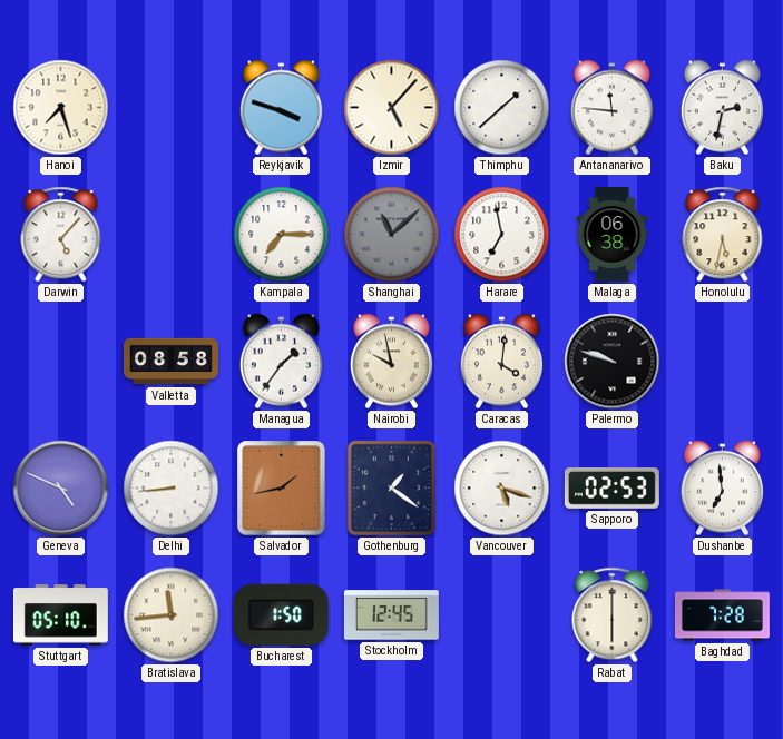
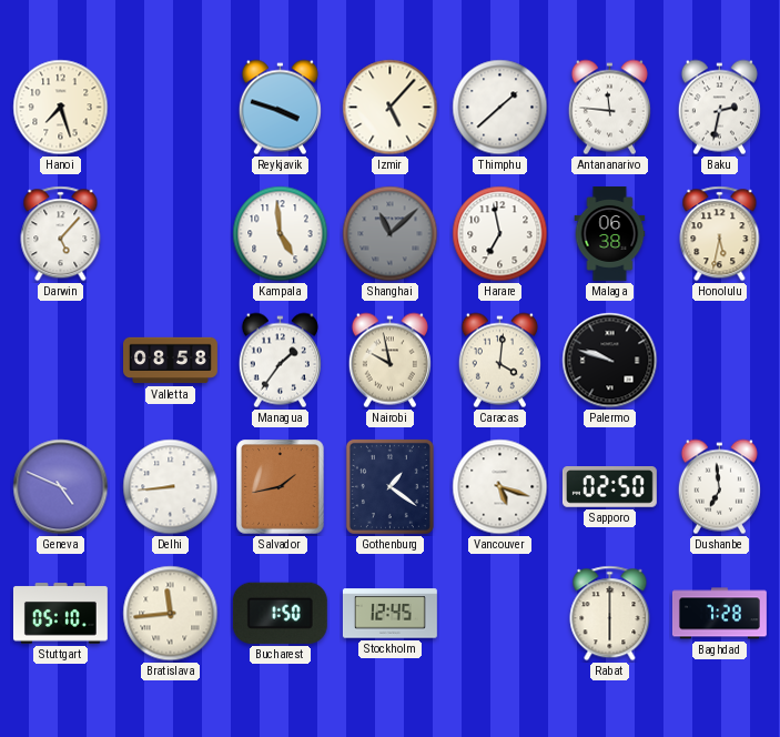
Kampala: 7:15 -> 4:59 (281, 234)
Sapporo: 02:53 -> 02:50 (609, 487)
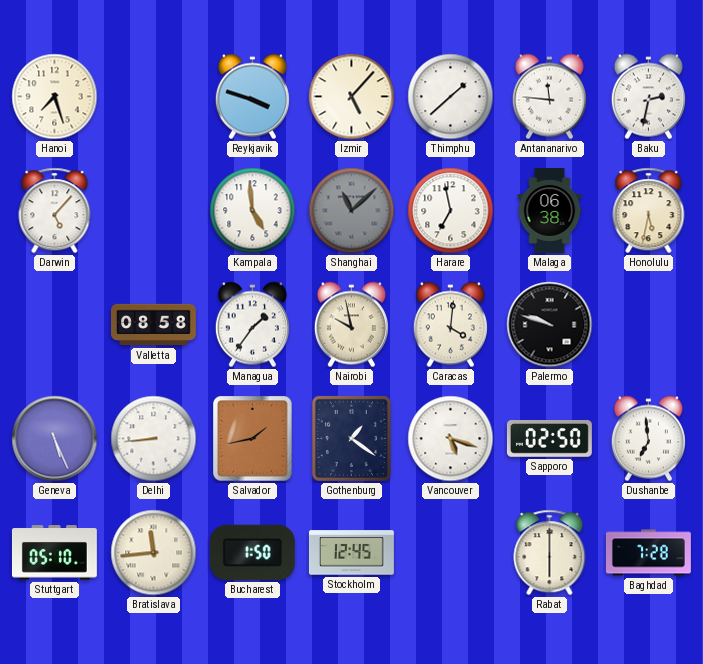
Geneva: 4:49 -> 5:26 (55, 439)
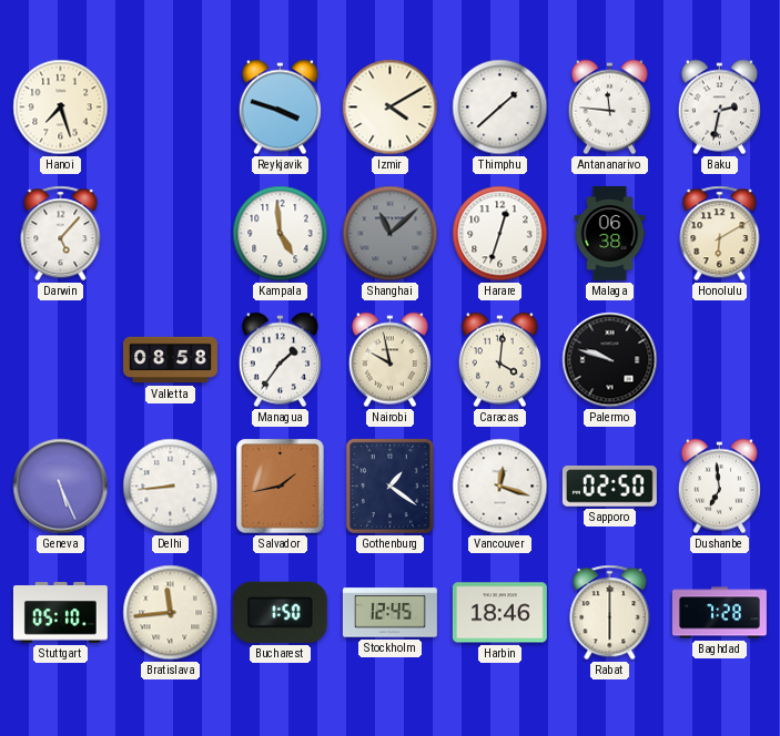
Izmir: 5:07 -> 4:10 (391, 108)
Harare: 6:58 -> 12:33 (500, 234)
Honolulu: 5:32 -> 6:10 (720, 234)
Vancouver: 5:18 -> 12:18 (500, 487)
Harbin: none -> 18:46 (499, 613)
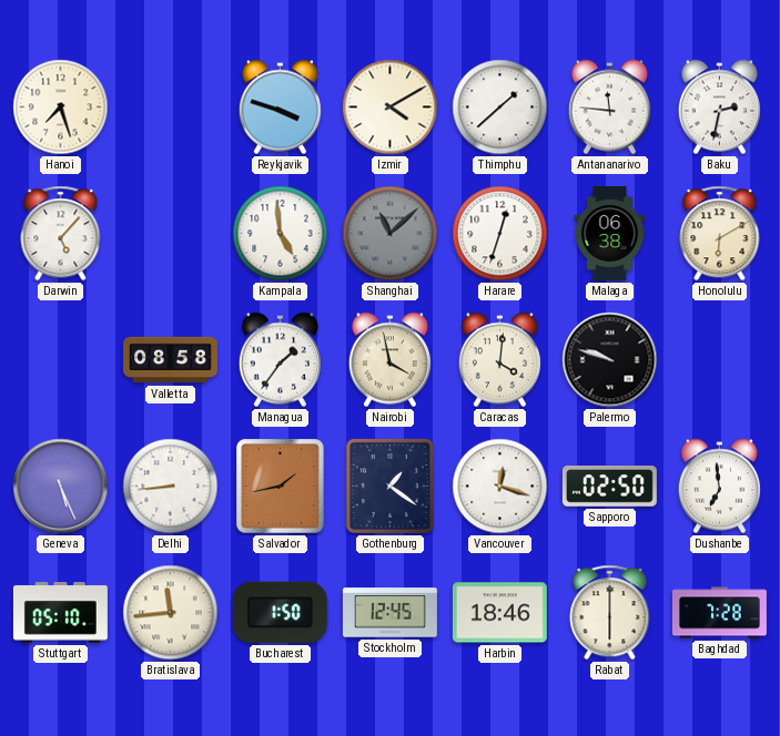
Nairobi: 9:58 -> 3:58 (389, 360)
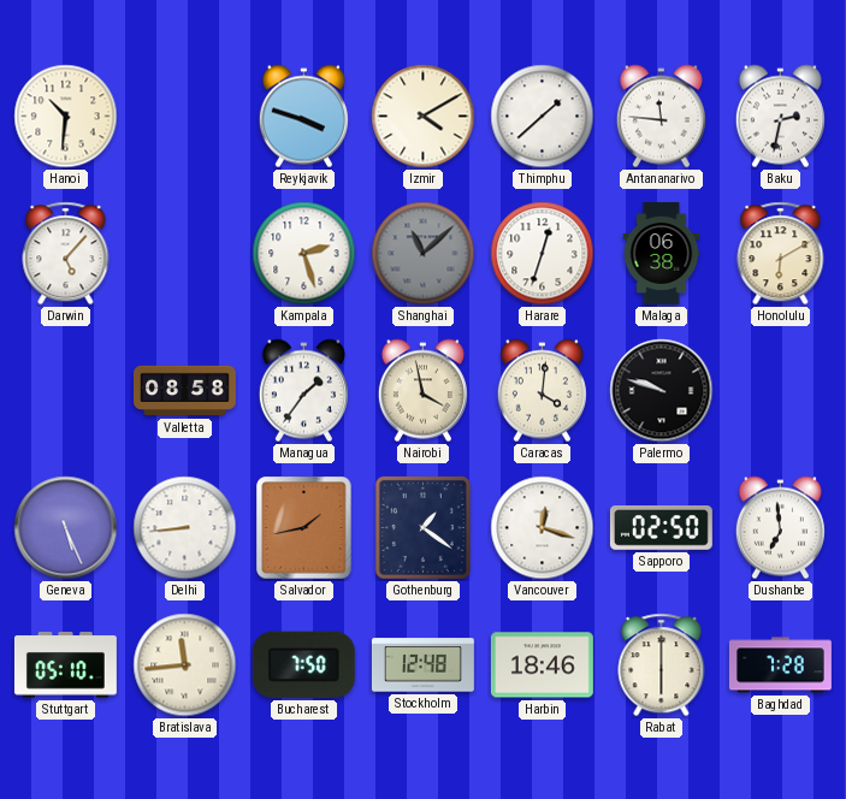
Hanoi: 7:27 -> 10:31 (66, 117)
Kampala: 4:59 -> 2:27 (304, 254)
Bucharest: 1:50 -> 7:50 (303, 664)
Stockholm: 12:45 -> 12:48 (422, 665)
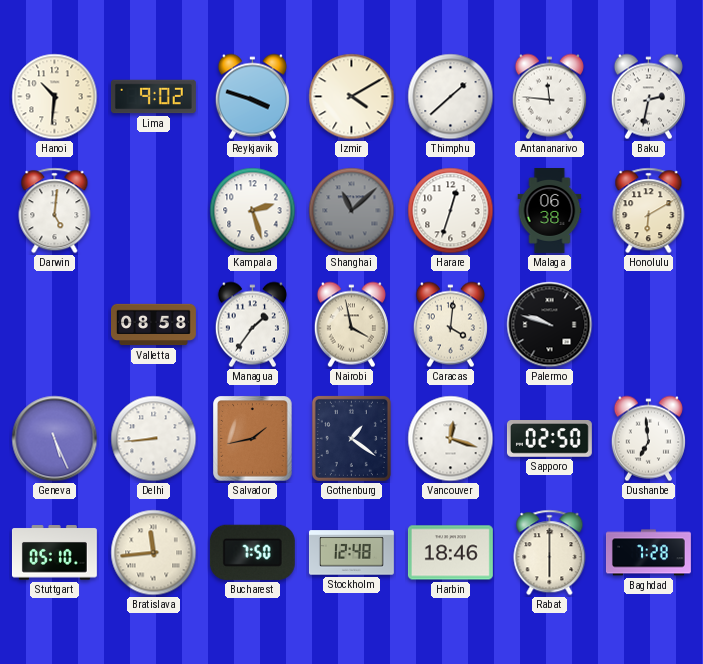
Lima: none -> 9:02 (153, 97)
Darwin: 5:07 -> 5:01 (55, 211)
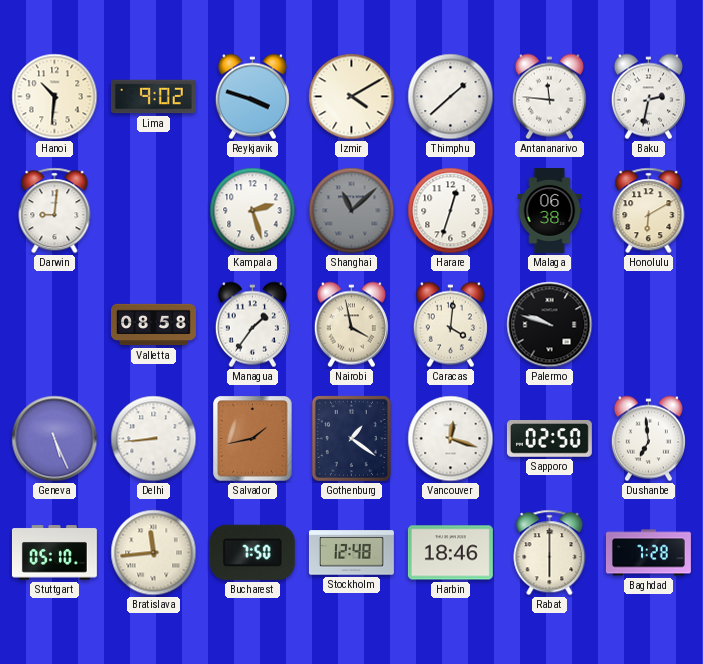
Darwin: 5:01 -> 9:01 (55, 211)
